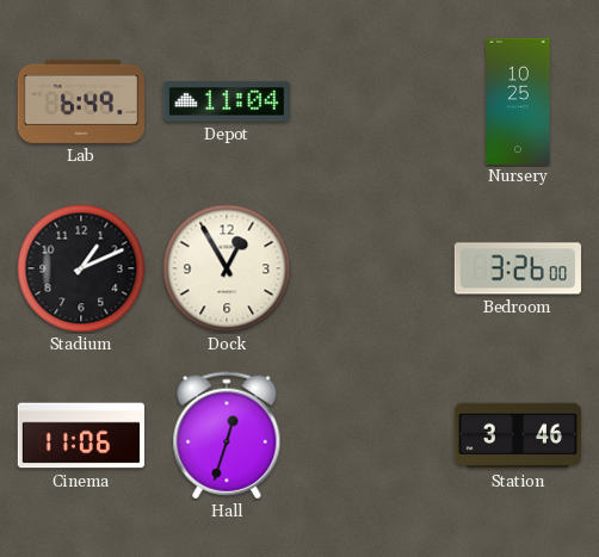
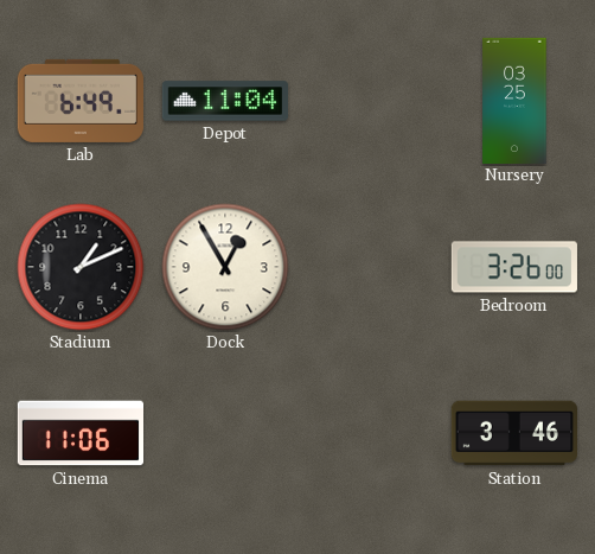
Nursery: 10:25 -> 03:25 (514, 100)
Hall: 12:33 -> none (227, 435)
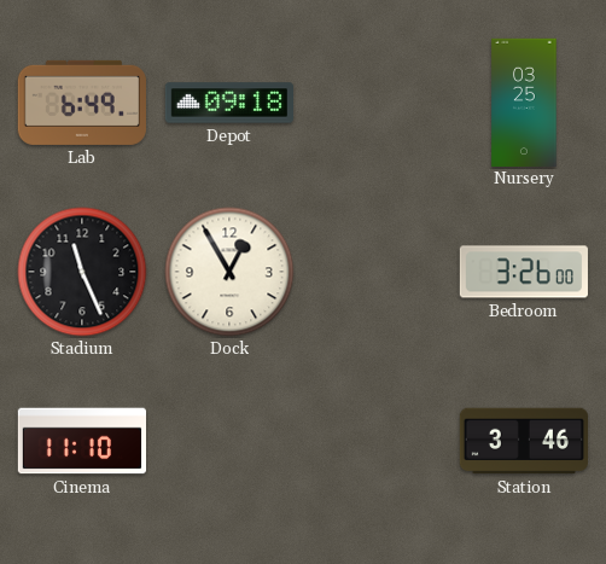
Depot: 11:04 -> 09:18 (228, 103)
Stadium: 1:11 -> 11:26 (82, 272)
Cinema: 11:06 -> 11:10 (81, 441)
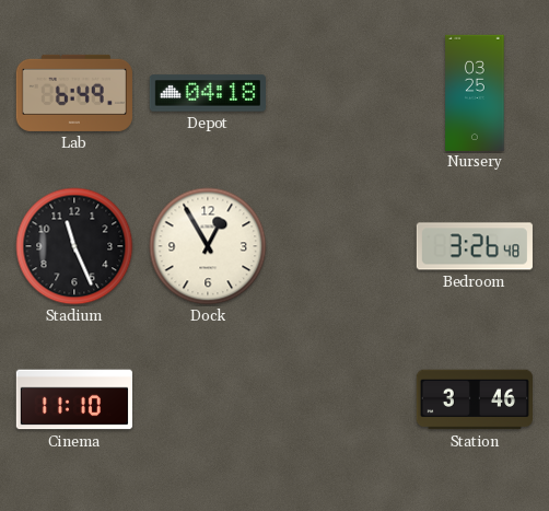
Depot: 09:18 -> 04:18 (207, 93)
Bedroom: 3:26:00 -> 3:26:48 (474, 246)
